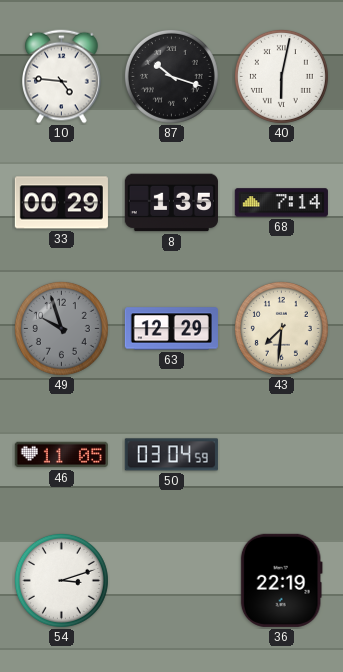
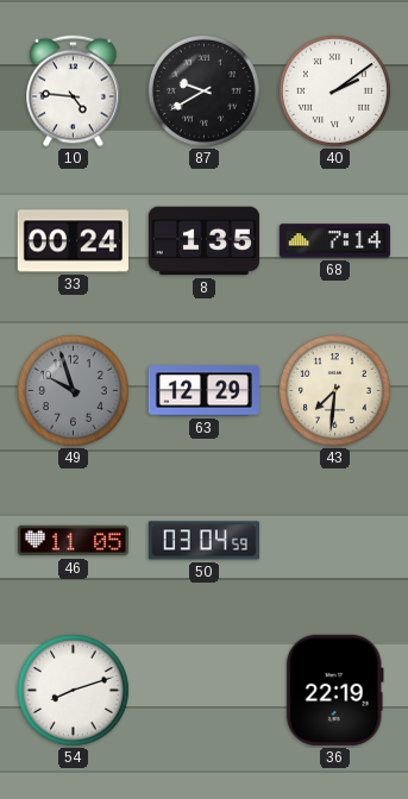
87: 10:18 -> 9:40 (203, 90)
40: 6:02 -> 2:09 (334, 90)
33: 00:29 -> 00:24 (73, 241)
54: 3:12 -> 8:12 (73, 690)
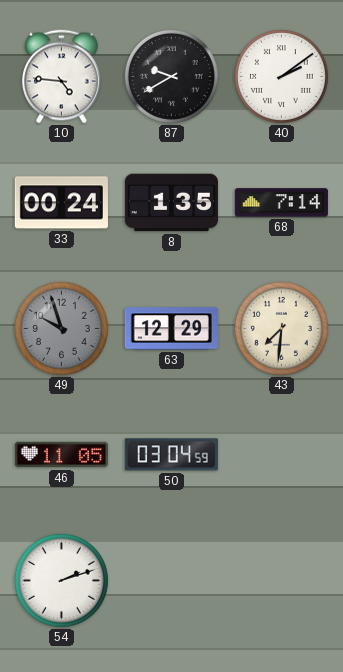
54: 8:12 -> 2:12 (61, 580)
36: 22:19 -> none (334, 690)
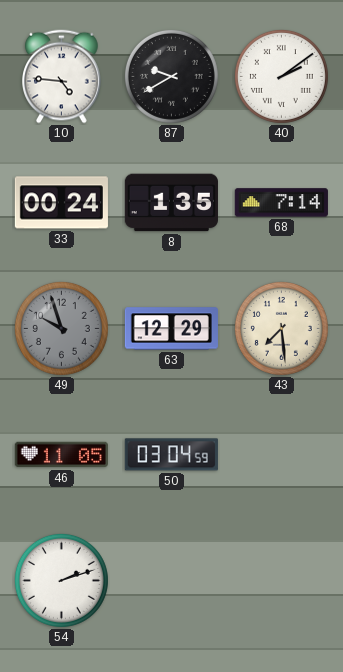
43: 7:31 -> 7:29 (281, 328)
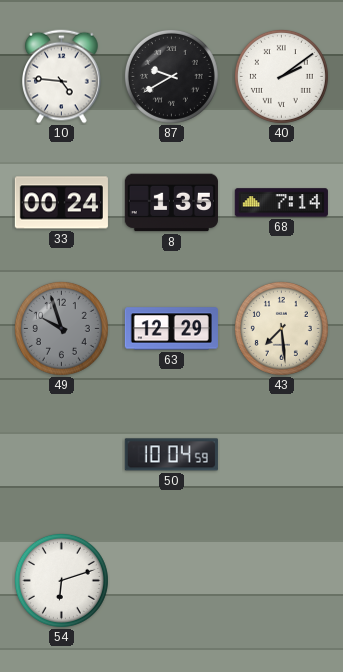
46: 11:05 -> none (61, 455)
50: 03:04 -> 10:04 (171, 455)
54: 2:12 -> 6:12 (61, 580)
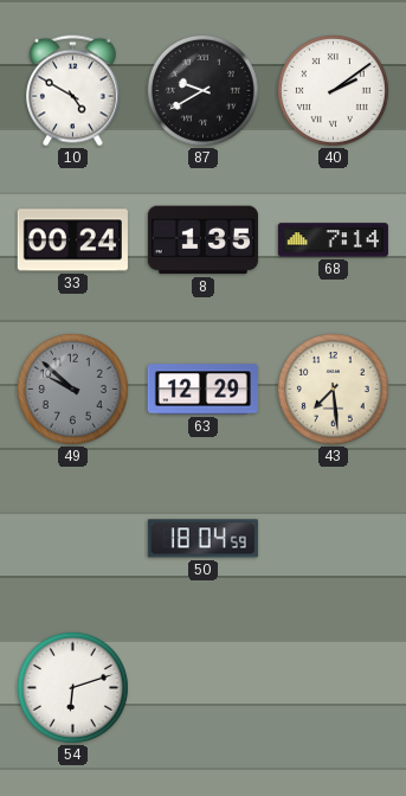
10: 4:46 -> 4:50 (73, 91)
49: 9:57 -> 9:52 (72, 389)
50: 10:04 -> 18:04 (202, 539)
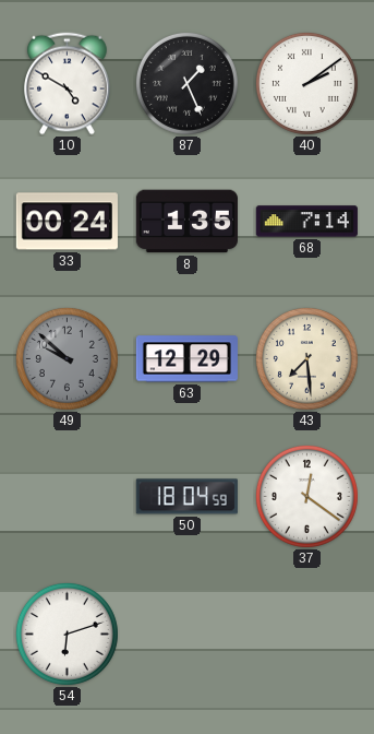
87: 9:40 -> 1:26 (186, 83)
37: none -> 12:21 (306, 496)
